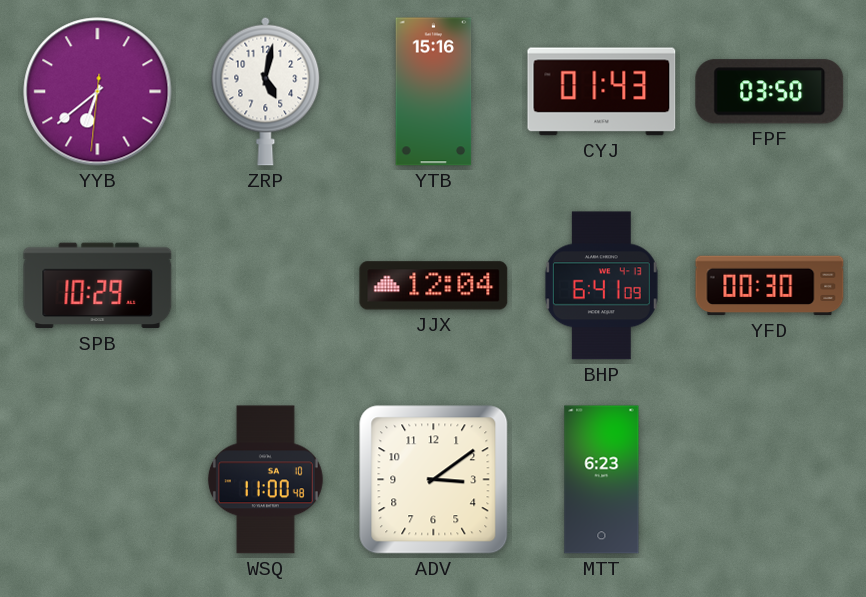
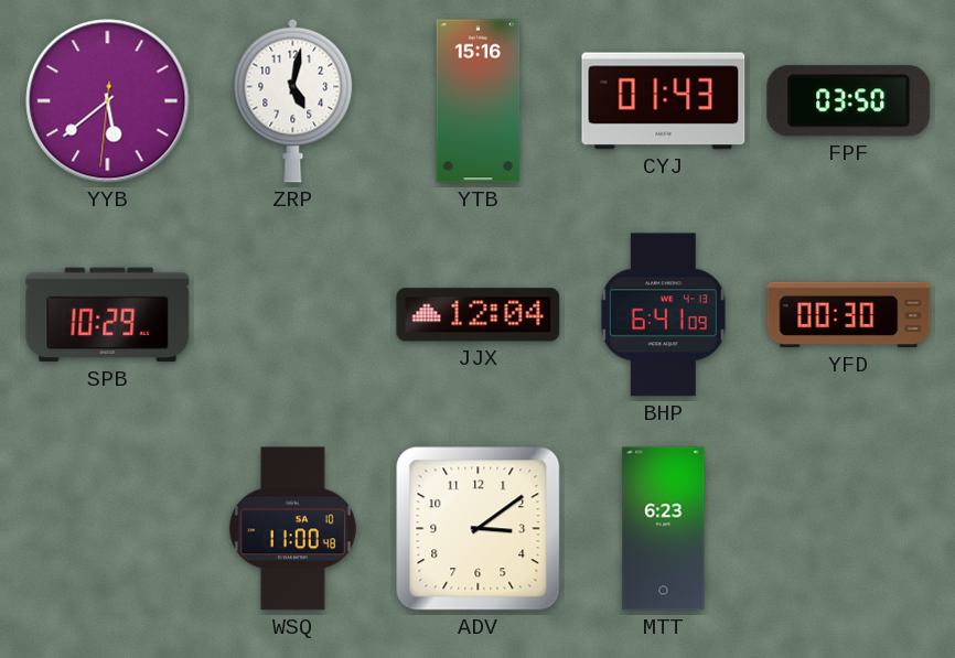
YYB: 6:38 -> 5:38 (108, 101)
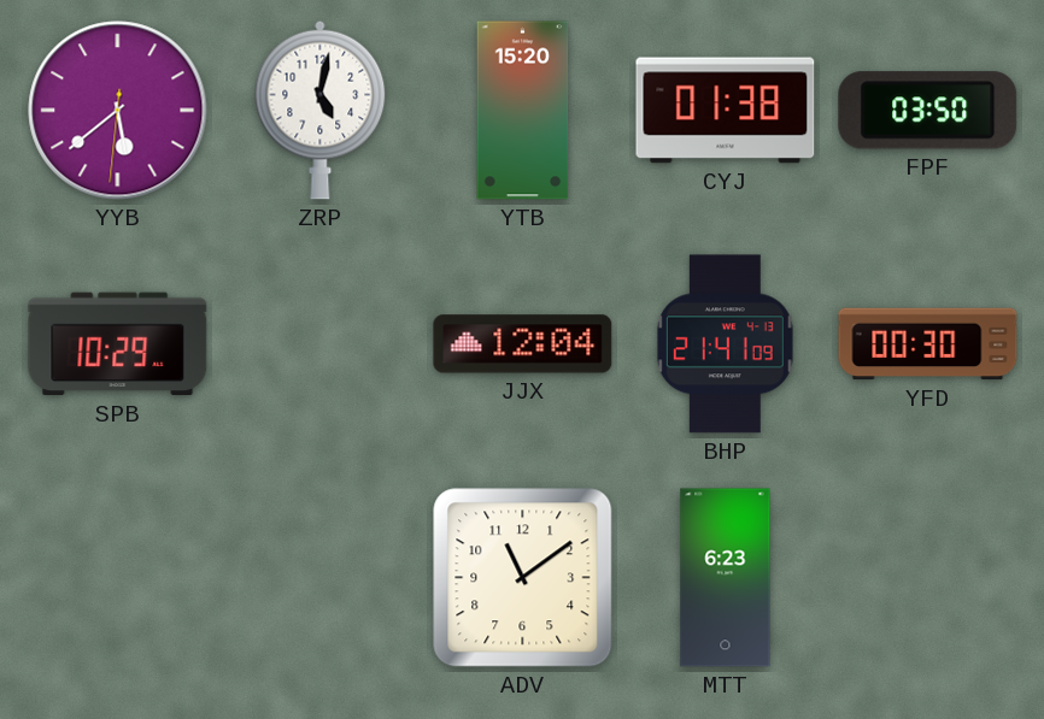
YTB: 15:16 -> 15:20 (523, 111)
CYJ: 01:43 -> 01:38 (726, 111)
BHP: 6:41 -> 21:41 (725, 344)
WSQ: 11:00 -> none (292, 529)
ADV: 3:09 -> 11:09 (523, 578)
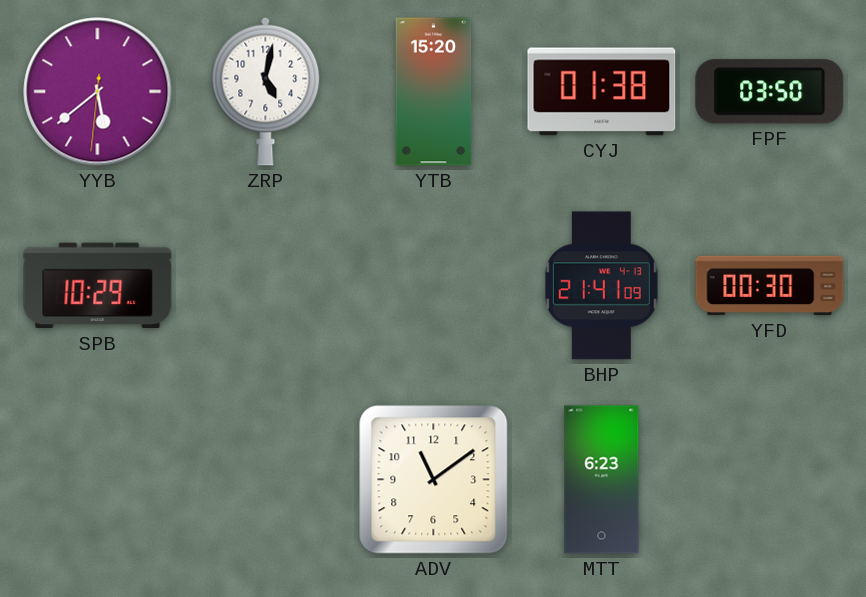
JJX: 12:04 -> none (523, 344)
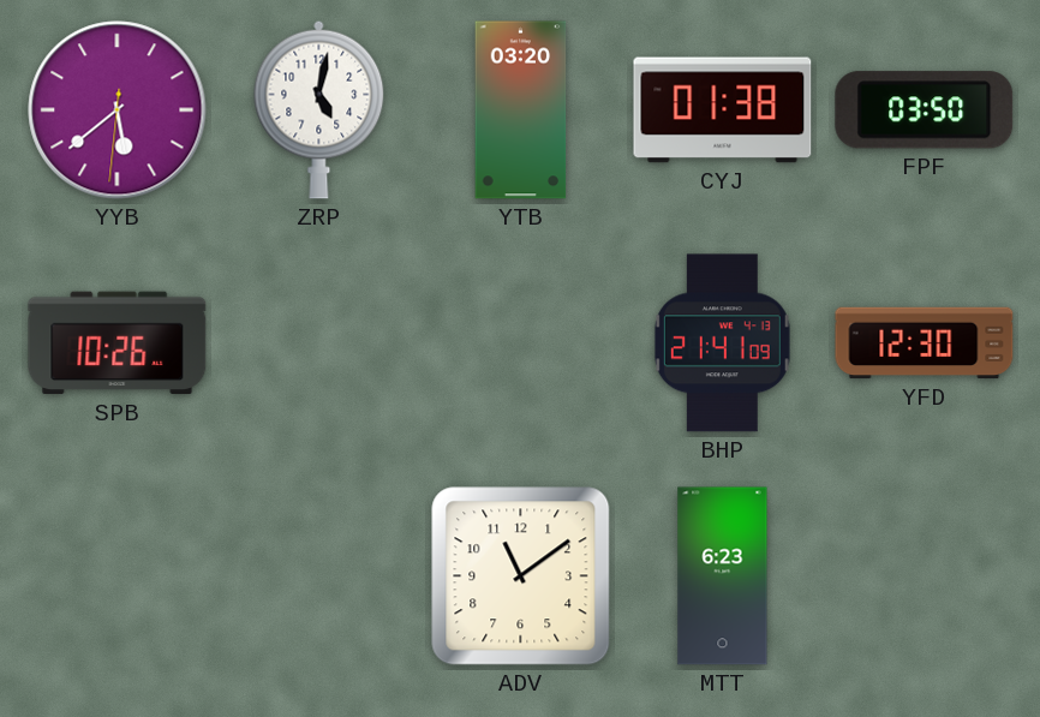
YTB: 15:20 -> 03:20 (521, 110)
SPB: 10:29 -> 10:26 (118, 343)
YFD: 00:30 -> 12:30 (925, 343)
